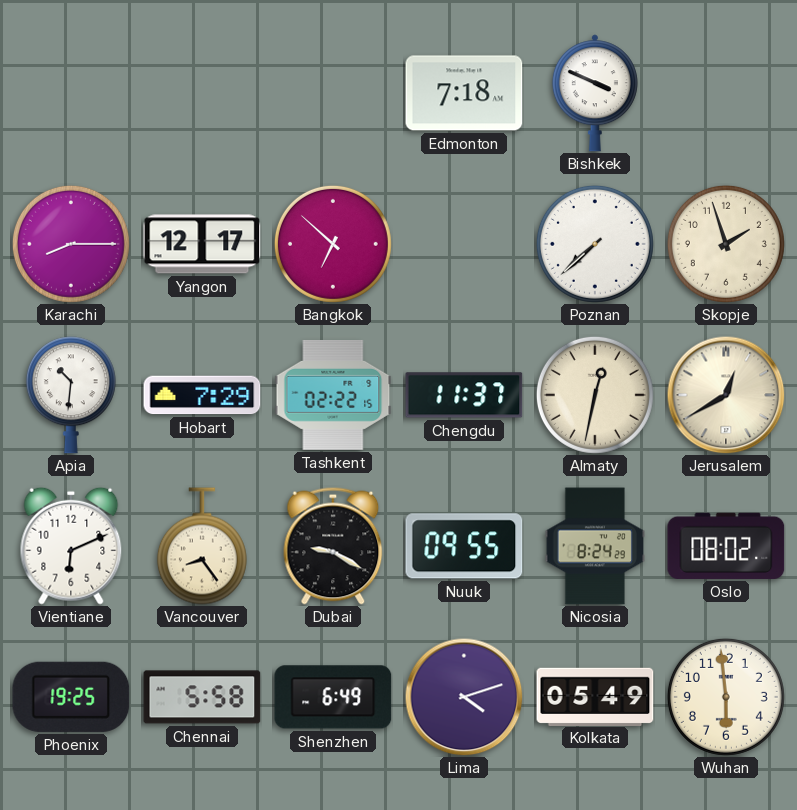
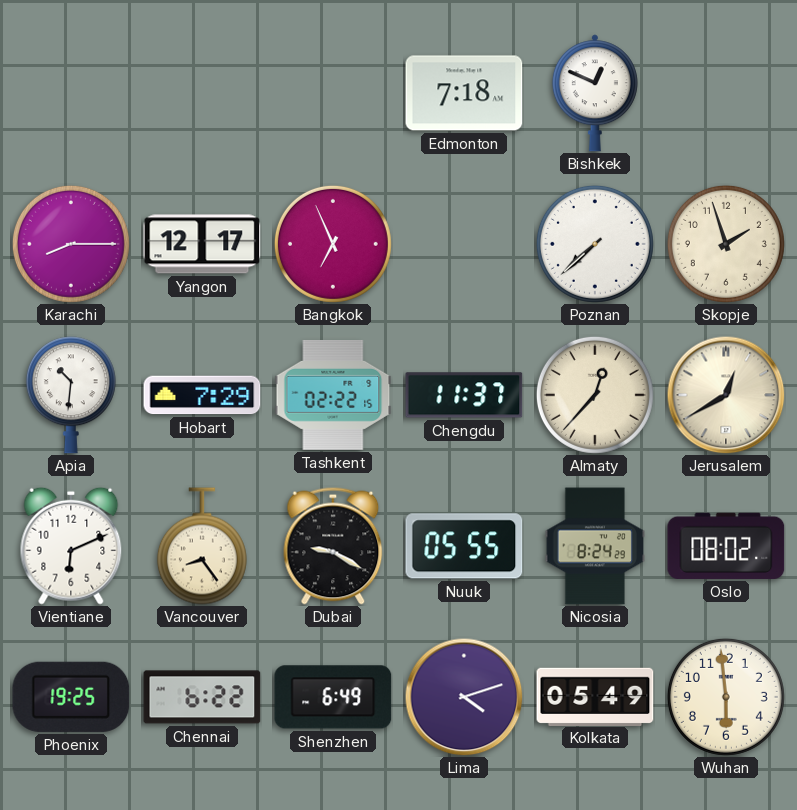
Bishkek: 3:49 -> 12:49 (595, 93)
Bangkok: 6:52 -> 6:56 (333, 244)
Almaty: 12:32 -> 12:37 (595, 395)
Nuuk: 09:55 -> 05:55 (464, 546)
Chennai: 5:58 -> 6:22 (202, 697)
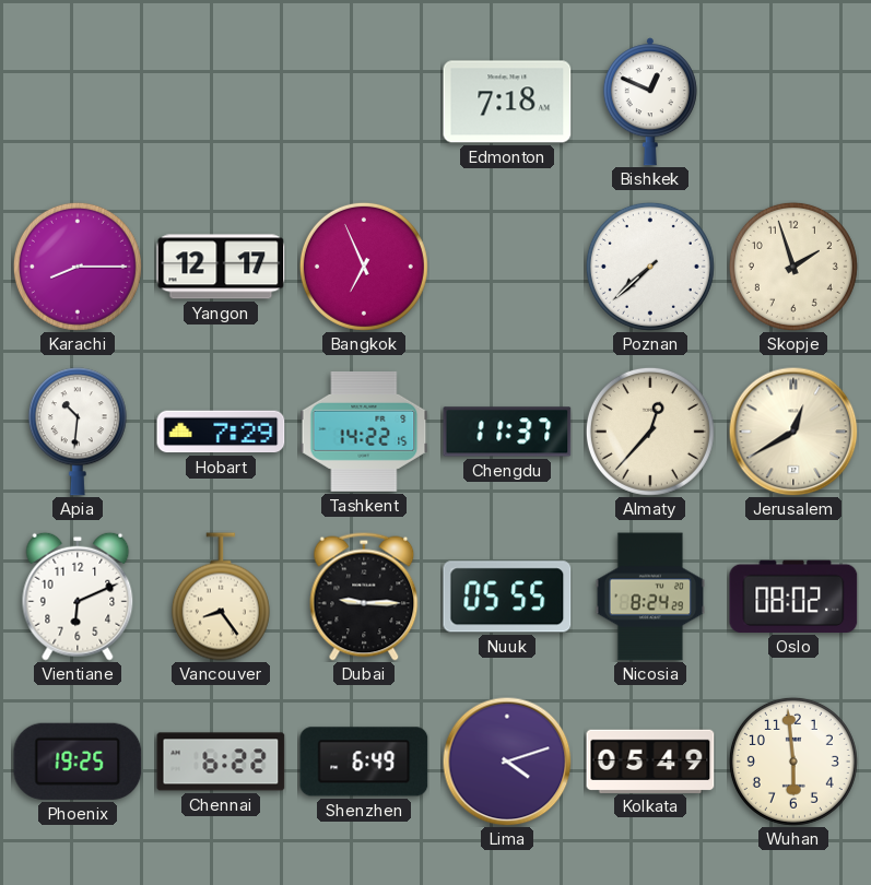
Tashkent: 02:22 -> 14:22 (364, 432)
Dubai: 9:20 -> 9:15 (364, 597)
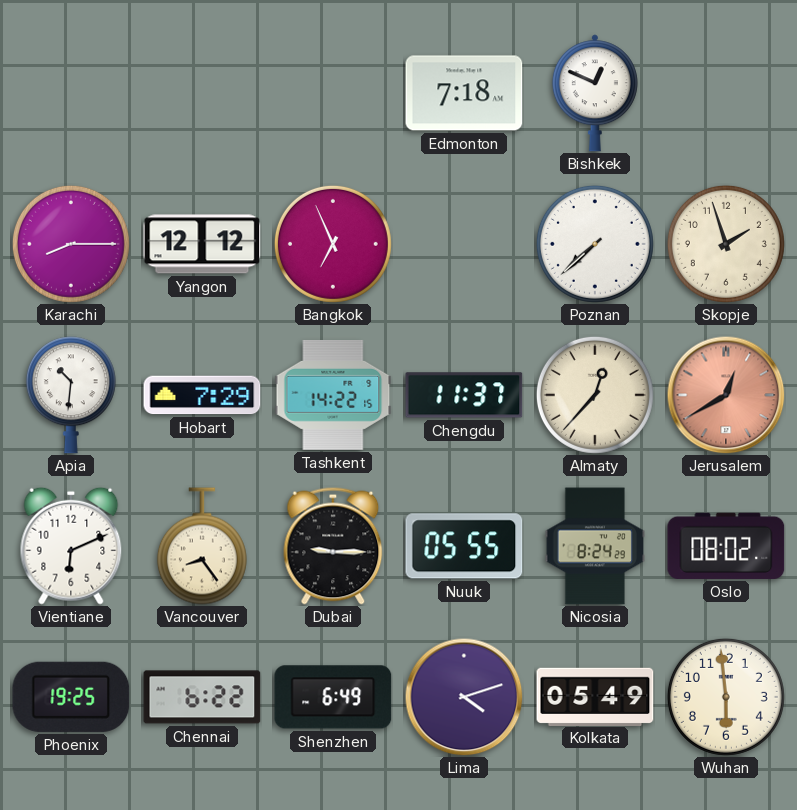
Yangon: 12:17 -> 12:12 (202, 244)
Jerusalem dial: cream -> salmon (726, 395)
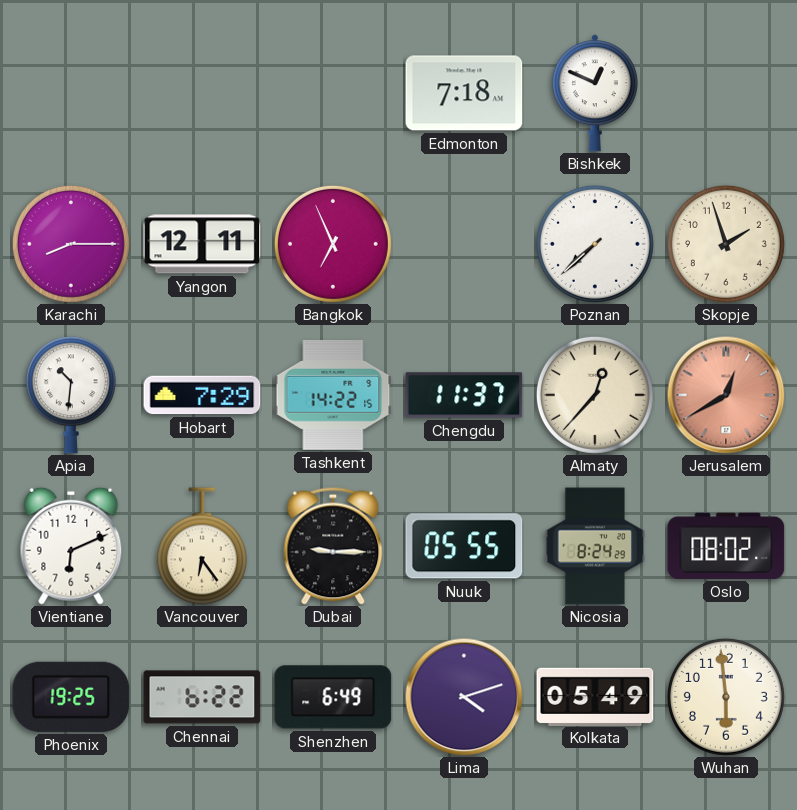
Yangon: 12:12 -> 12:11 (202, 244)
Vancouver: 8:24 -> 6:24 (202, 546)
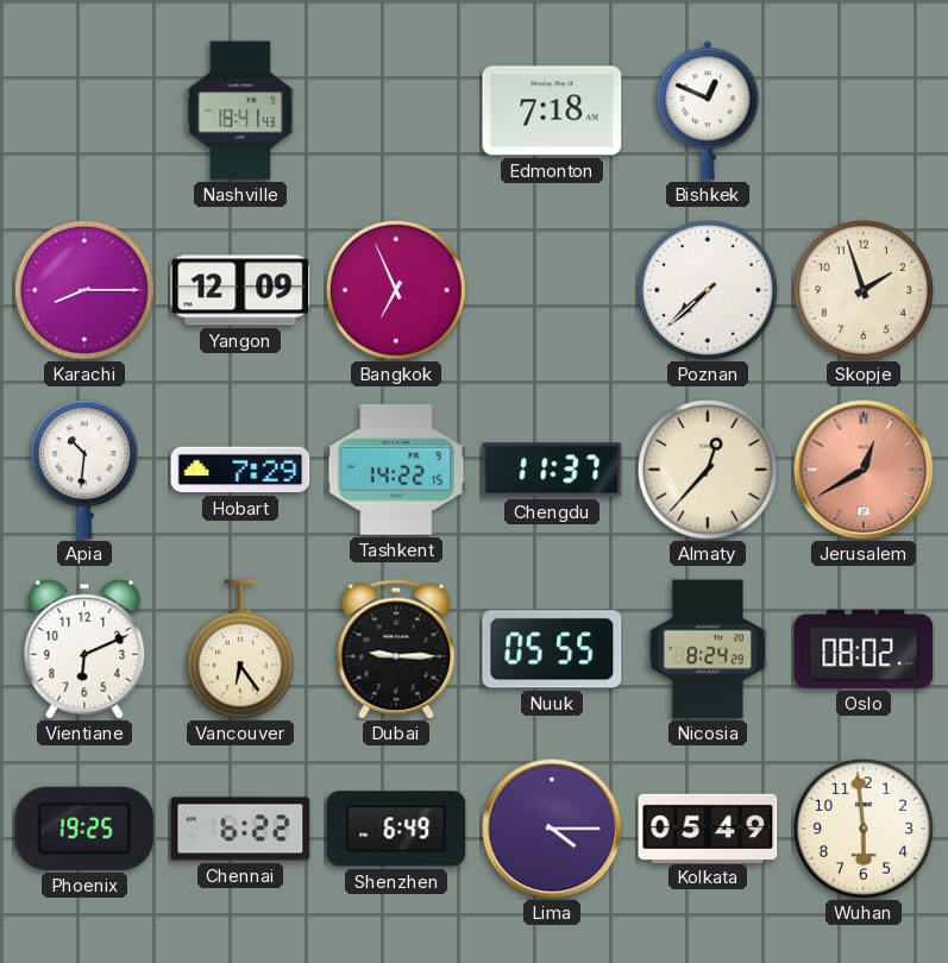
Nashville: none -> 18:41 (240, 111)
Yangon: 12:11 -> 12:09 (240, 290)
Lima: 4:12 -> 4:15 (552, 829)
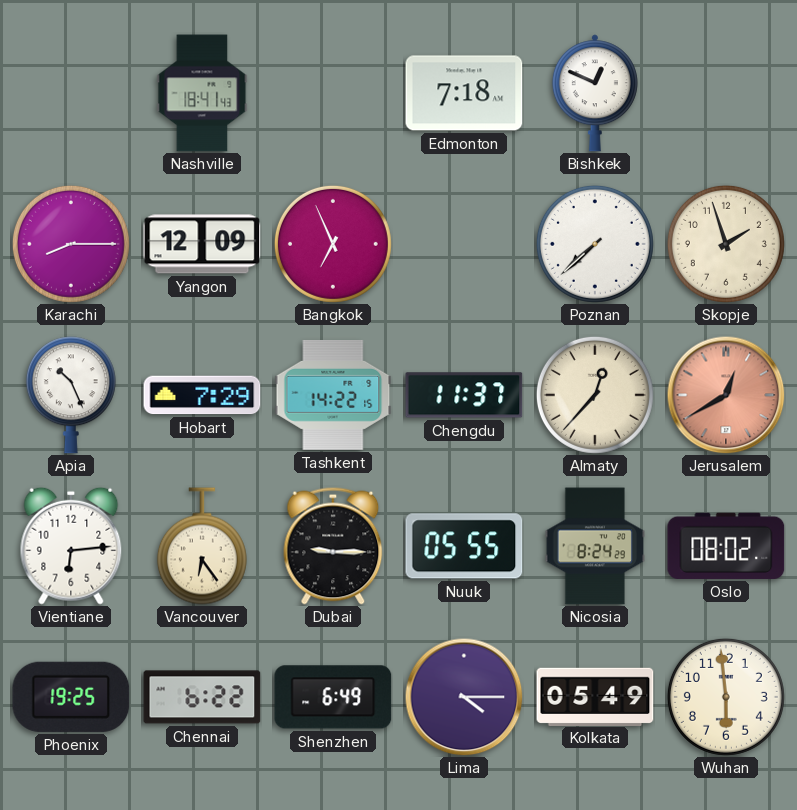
Apia: 10:31 -> 10:26 (71, 395)
Vientiane: 6:11 -> 6:14 (71, 546)
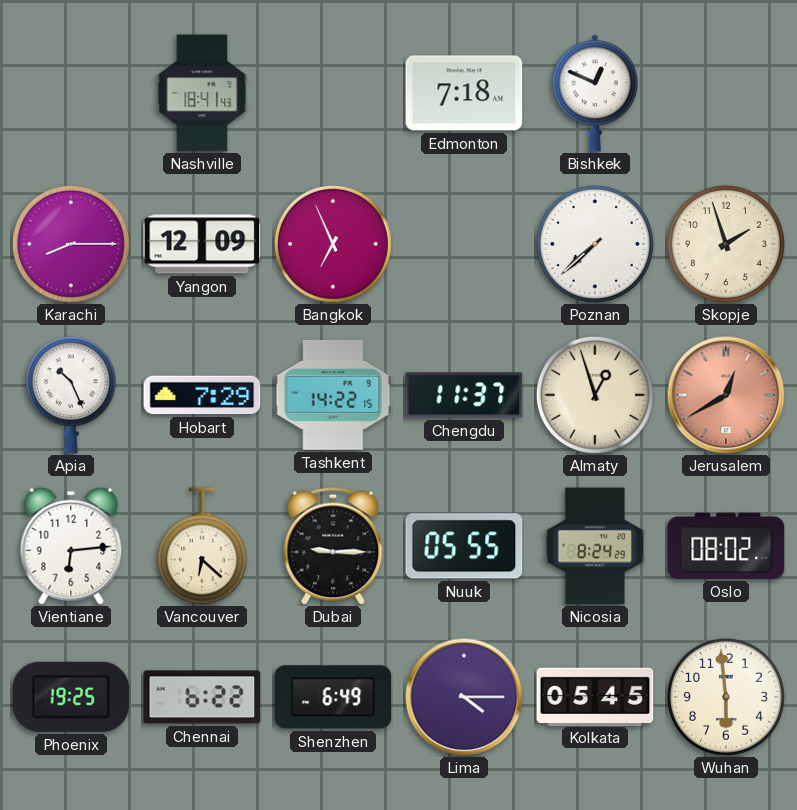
Almaty: 12:37 -> 12:57 (595, 395)
Vancouver: 6:24 -> 6:22 (202, 546)
Kolkata: 05:49 -> 05:45 (595, 696)
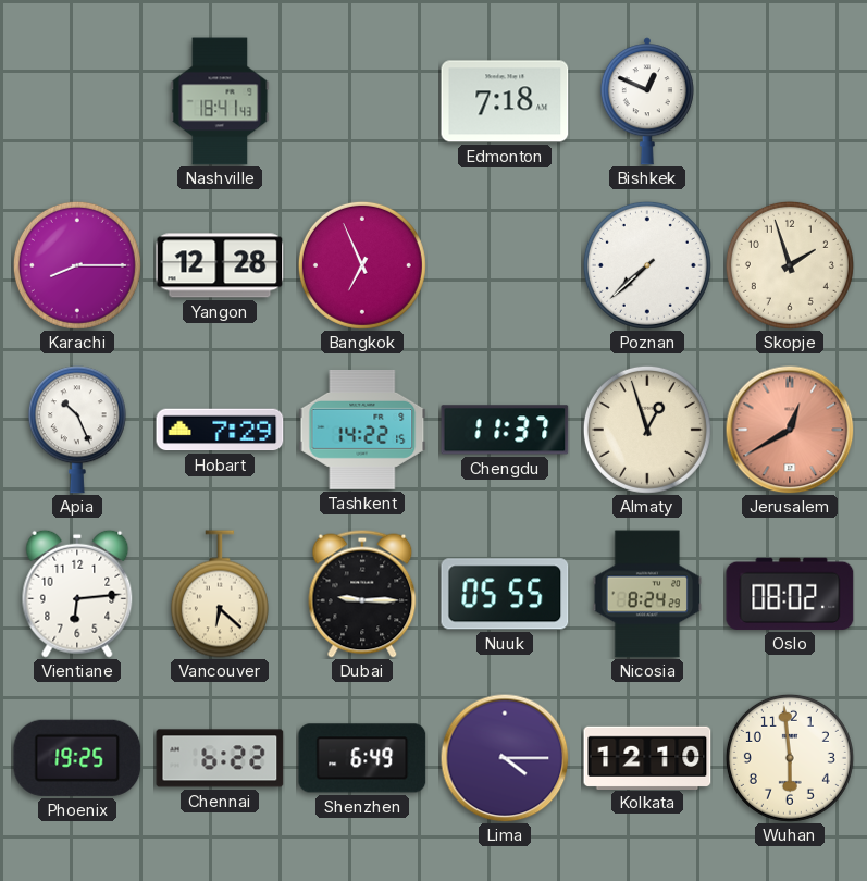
Yangon: 12:09 -> 12:28 (220, 265)
Kolkata: 05:45 -> 12:10 (647, 757)
